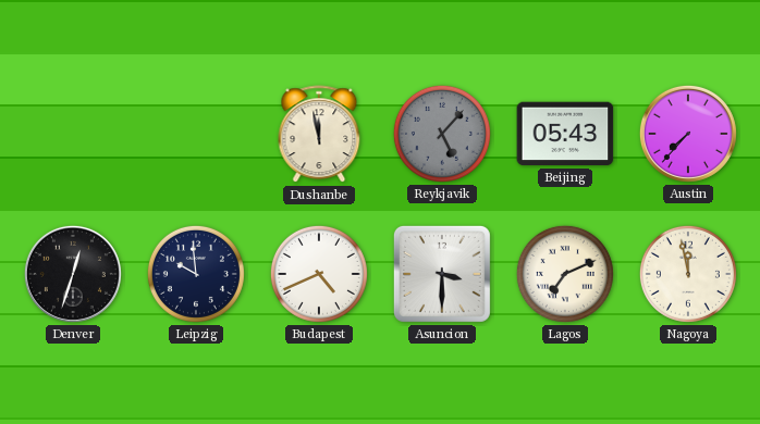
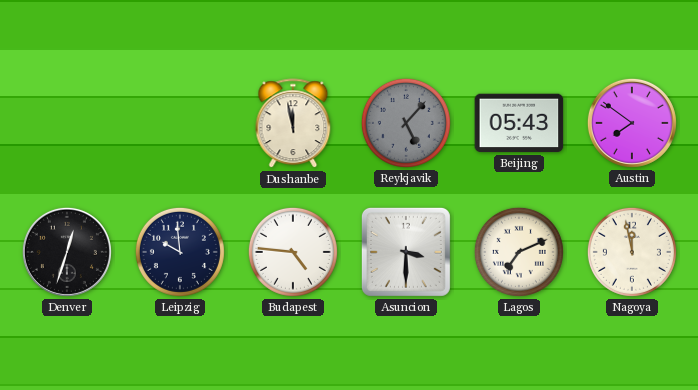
Austin: 7:37 -> 7:51 (632, 123)
Budapest: 4:41 -> 4:46 (293, 252)
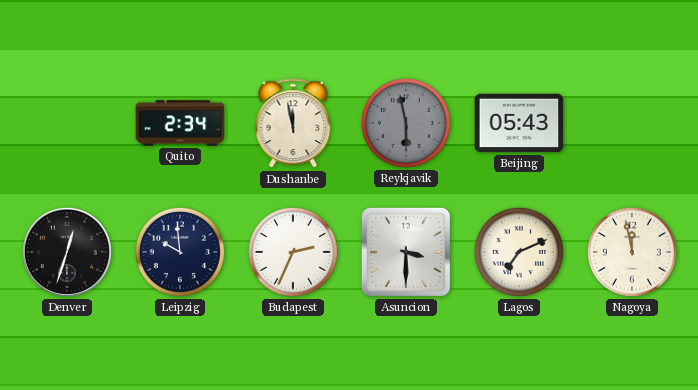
Quito: none -> 2:34 (180, 123)
Reykjavik: 5:07 -> 5:58 (406, 123)
Austin: 7:51 -> none (632, 123)
Budapest: 4:46 -> 2:34 (293, 252)
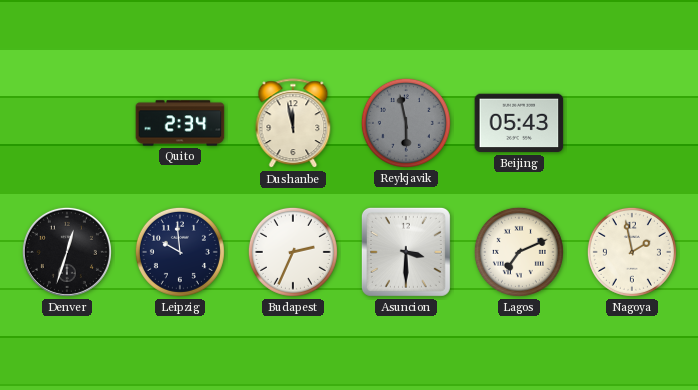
Nagoya: 11:58 -> 1:58 (632, 252)
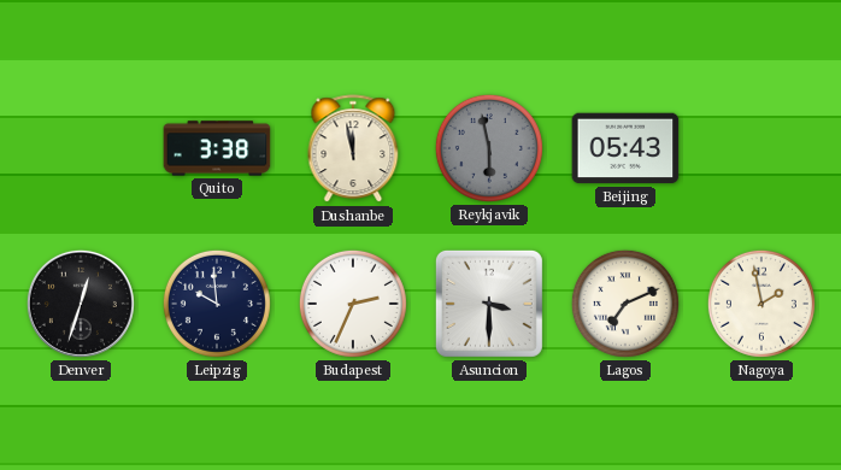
Quito: 2:34 -> 3:38 (217, 148)
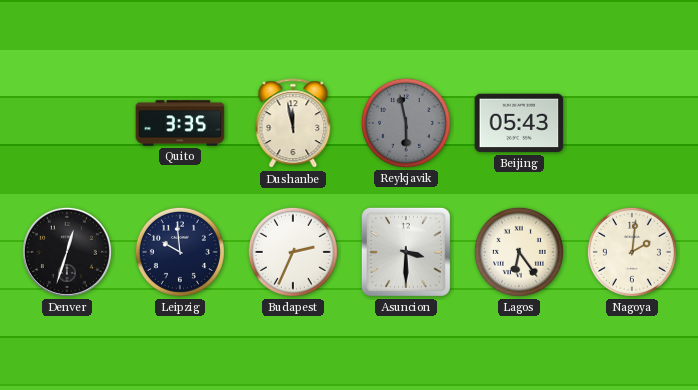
Quito: 3:38 -> 3:35 (180, 123)
Lagos: 7:11 -> 6:24 (519, 252)
Nagoya: 1:58 -> 2:01 (632, 252)
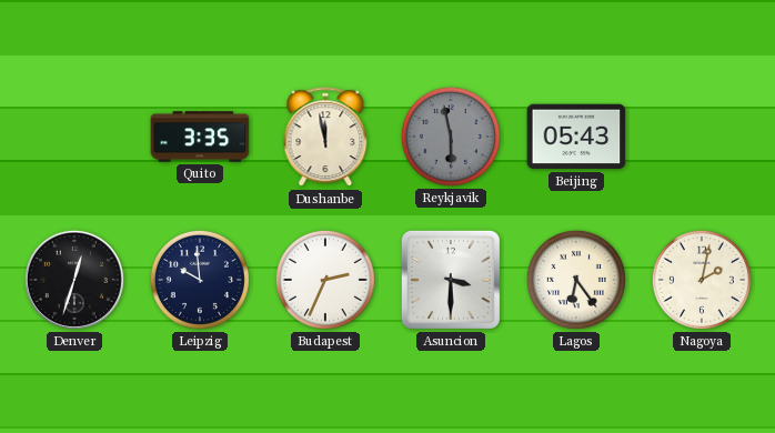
Nagoya: 2:01 -> 2:02 (702, 280)
